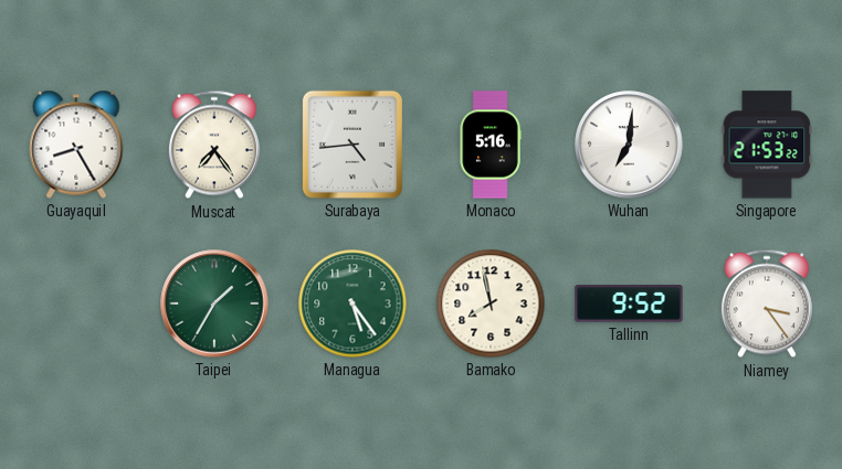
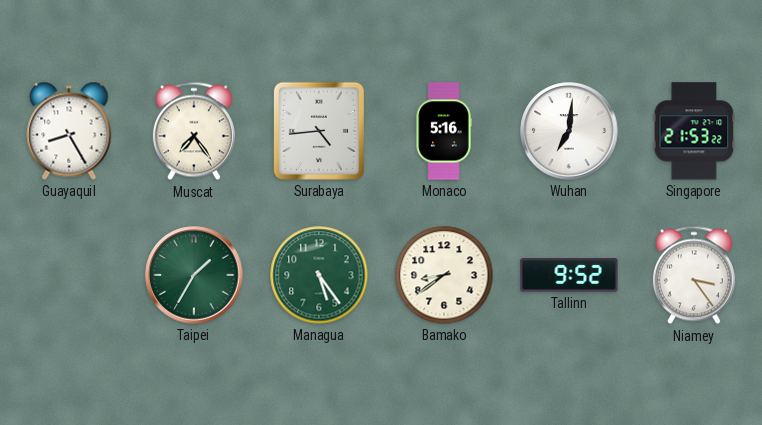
Bamako: 7:58 -> 8:39 (444, 275)
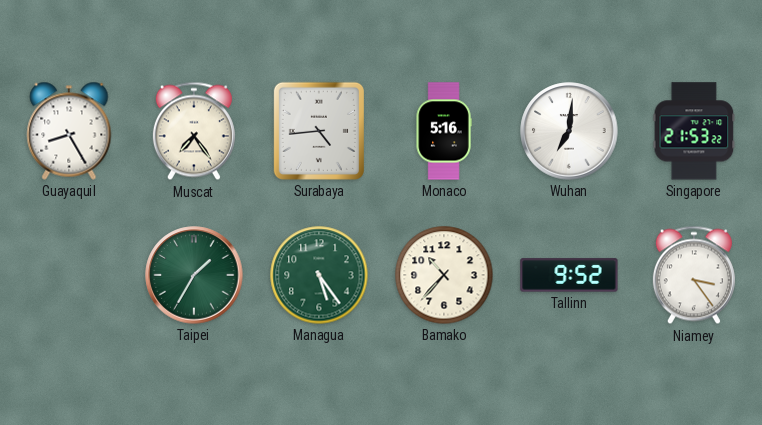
Bamako: 8:39 -> 10:37 (444, 275)
